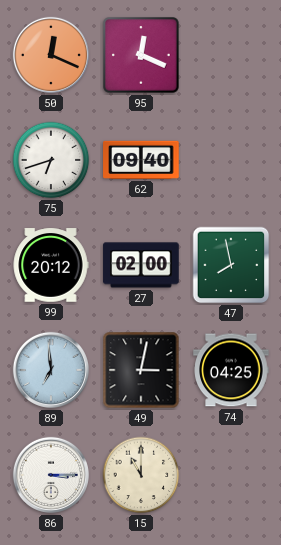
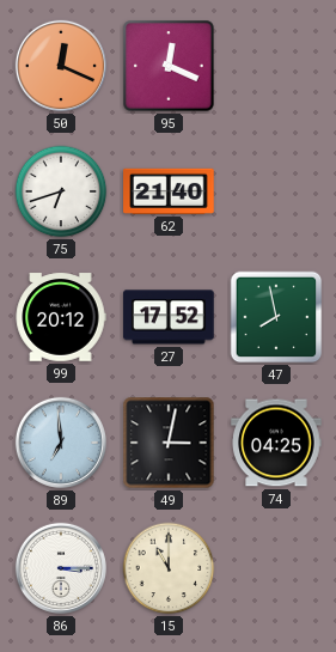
62: 09:40 -> 21:40 (169, 191)
27: 02:00 -> 17:52 (169, 317)
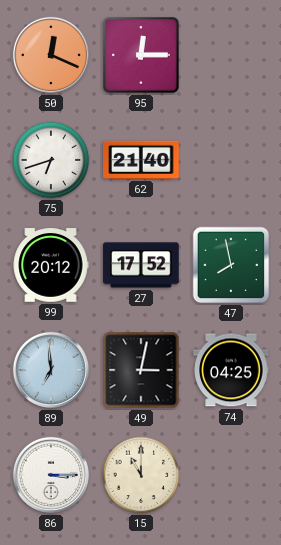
95: 12:19 -> 12:15 (141, 55)
